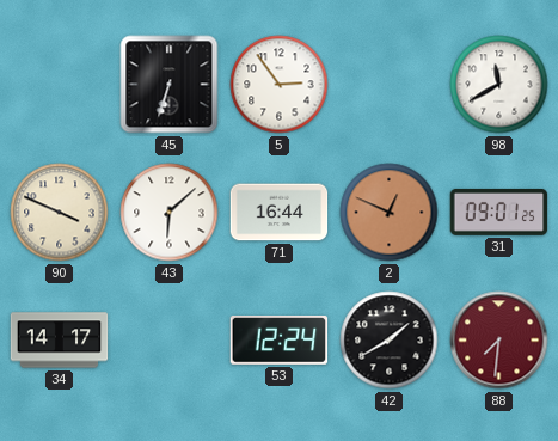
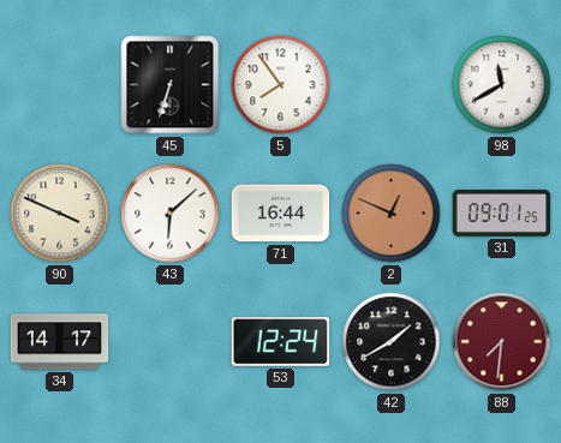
5: 2:54 -> 7:54 (281, 85)
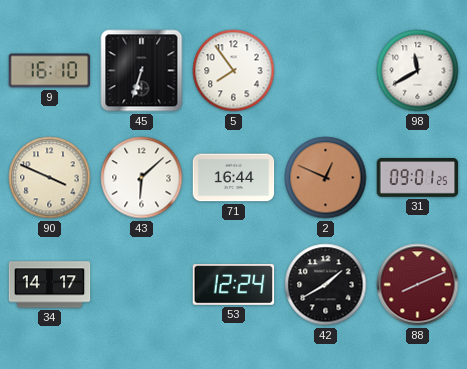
9: none -> 16:10 (50, 71)
88: 7:31 -> 8:11 (418, 285)
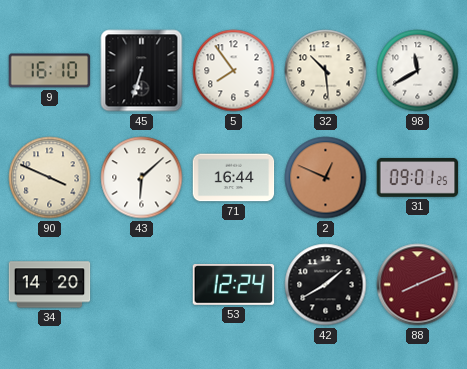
32: none -> 10:29 (326, 71)
34: 14:17 -> 14:20 (50, 285)
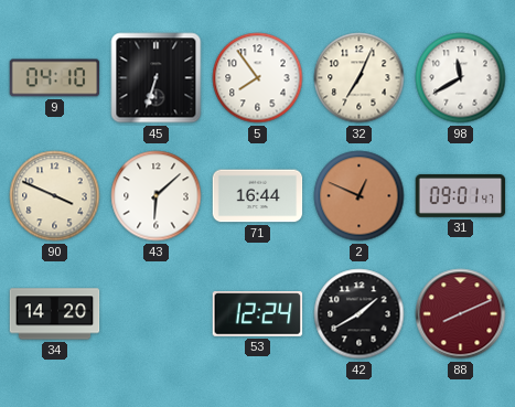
9: 16:10 -> 04:10 (55, 78)
32: 10:29 -> 7:04 (360, 78)
31: 09:01:25 -> 09:01:47 (461, 195)
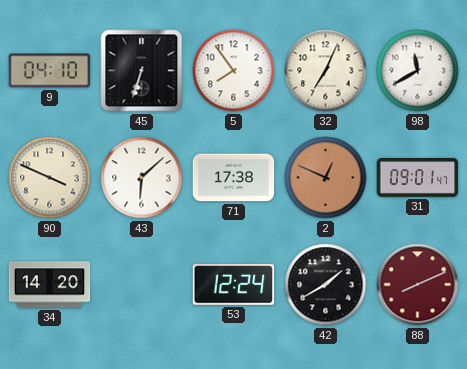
71: 16:44 -> 17:38 (234, 178)
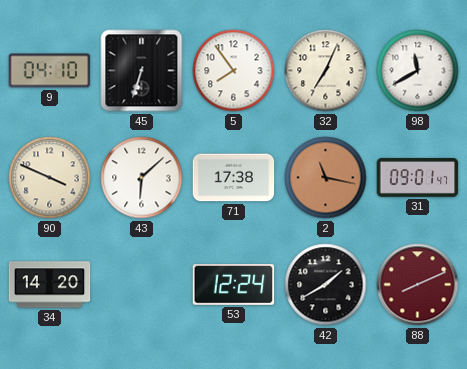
2: 12:49 -> 11:17 (326, 178)
